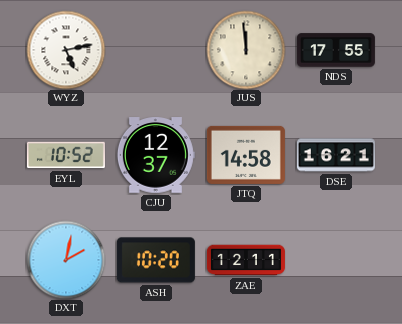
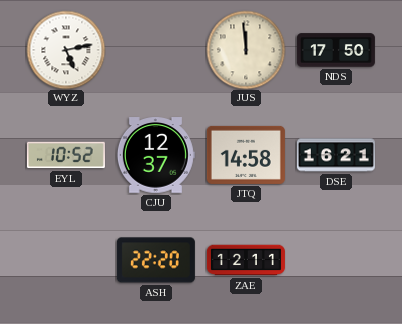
NDS: 17:55 -> 17:50 (336, 50)
DXT: 2:02 -> none (66, 260)
ASH: 10:20 -> 22:20 (156, 260)
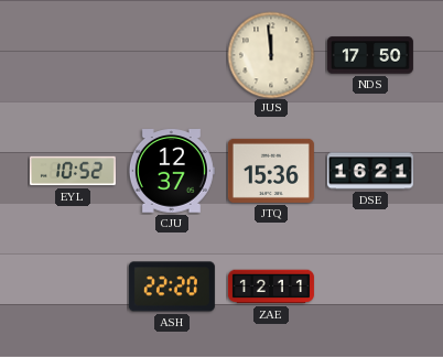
WYZ: 5:13 -> none (66, 50)
JTQ: 14:58 -> 15:36 (271, 171)
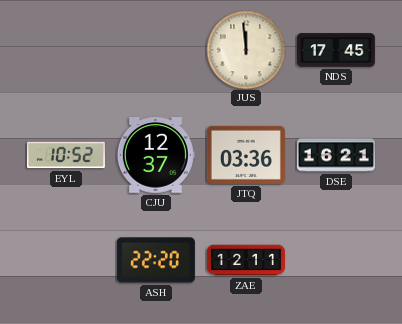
NDS: 17:50 -> 17:45 (336, 50)
JTQ: 15:36 -> 03:36 (246, 155)
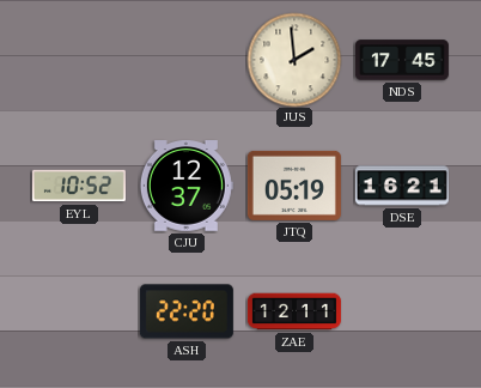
JUS: 11:59 -> 1:59 (294, 60)
JTQ: 03:36 -> 05:19 (294, 186)
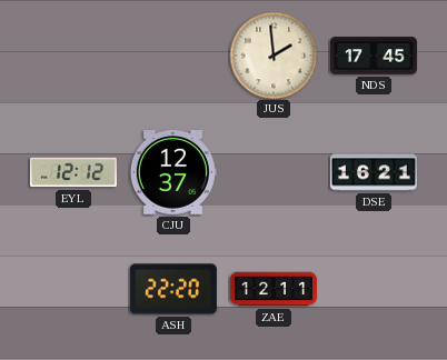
EYL: 10:52 -> 12:12 (73, 172)
JTQ: 05:19 -> none (294, 186)
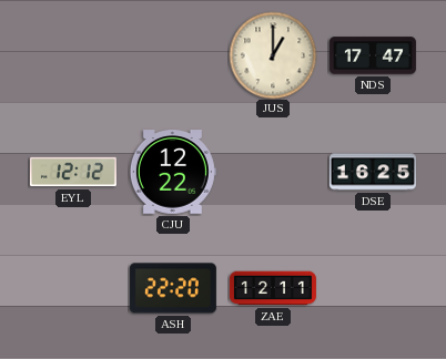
JUS: 1:59 -> 1:00 (273, 55)
NDS: 17:45 -> 17:47 (373, 55)
CJU: 12:37 -> 12:22 (173, 172)
DSE: 16:21 -> 16:25 (373, 172)
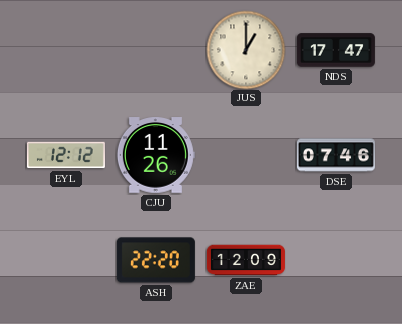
CJU: 12:22 -> 11:26 (156, 155)
DSE: 16:25 -> 07:46 (336, 155)
ZAE: 12:11 -> 12:09 (246, 260)
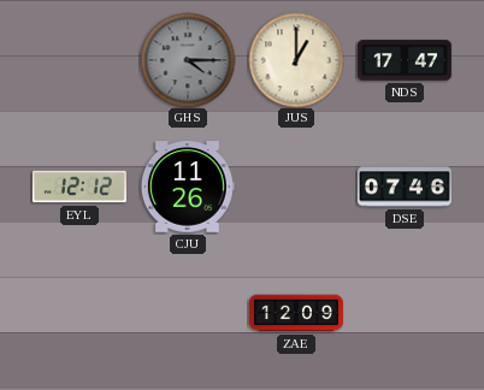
GHS: none -> 4:15 (188, 60)
ASH: 22:20 -> none (156, 260)
